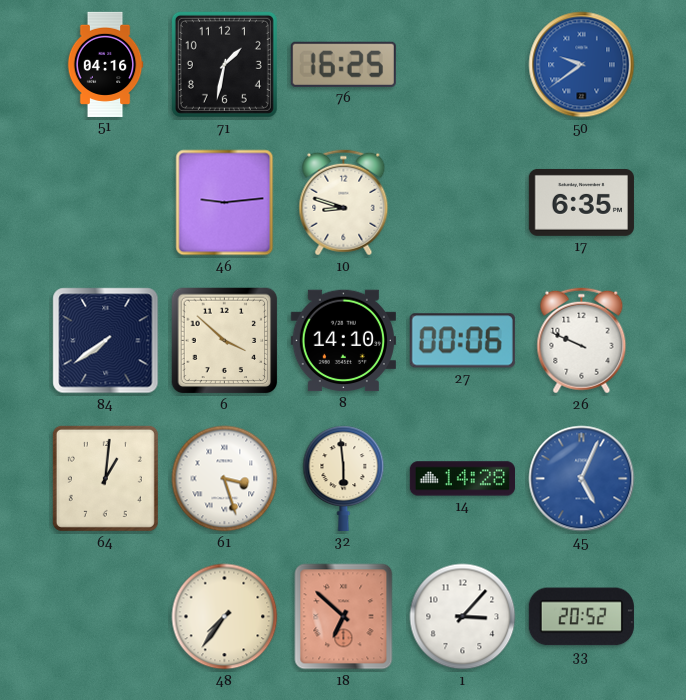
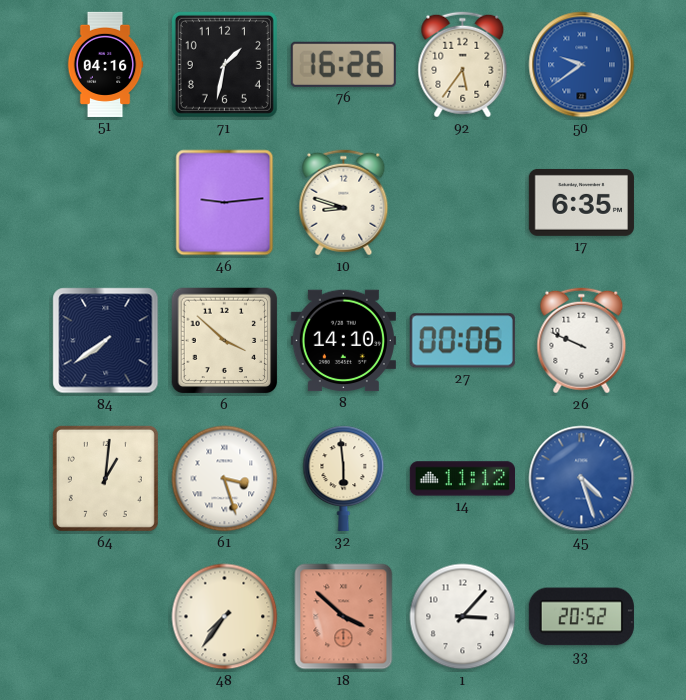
76: 16:25 -> 16:26 (343, 64)
92: none -> 5:36 (463, 65)
14: 14:28 -> 11:12 (462, 479)
45: 5:04 -> 4:27 (582, 479)
18: 6:52 -> 3:52 (344, 617)
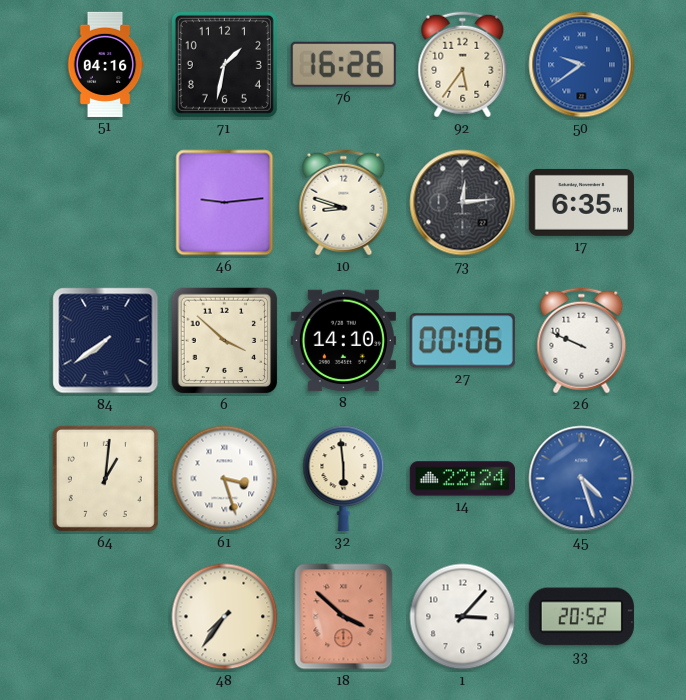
73: none -> 12:14 (463, 203)
14: 11:12 -> 22:24 (462, 479)
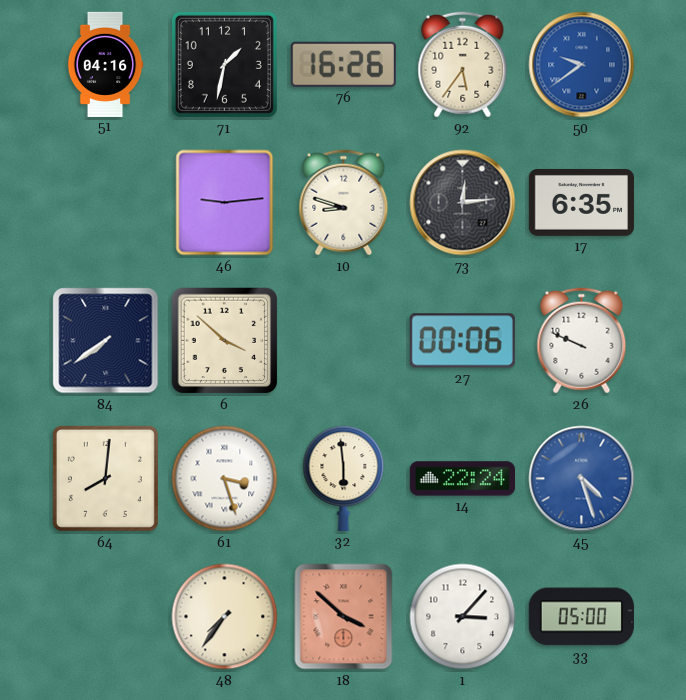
8: 14:10 -> none (343, 341)
64: 1:01 -> 8:01 (105, 478)
33: 20:52 -> 05:00 (581, 617)
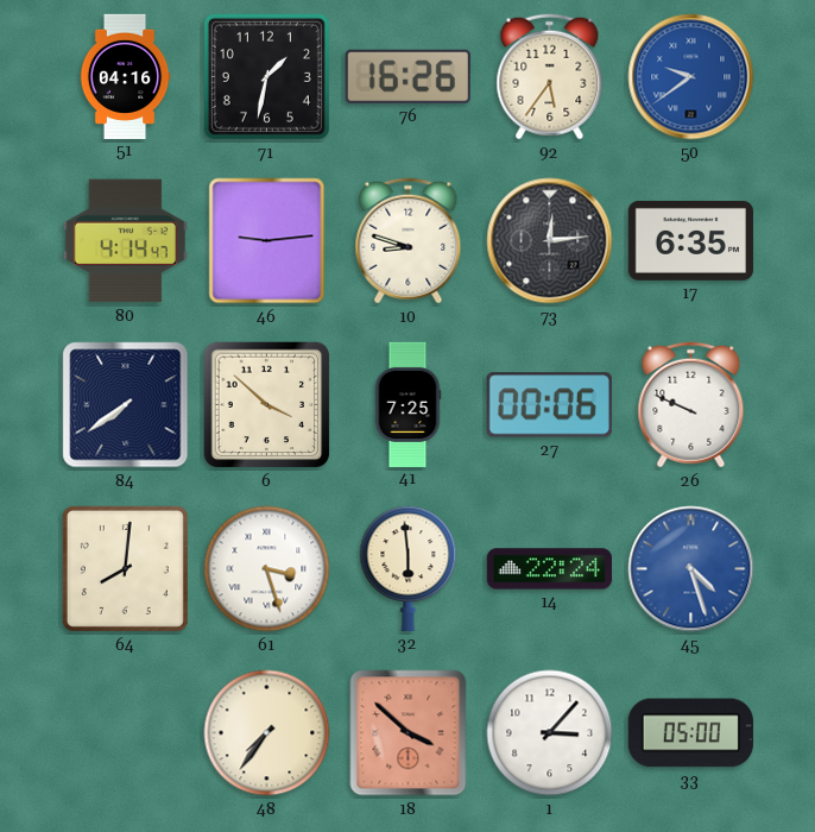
80: none -> 4:14 (125, 241)
41: none -> 7:25 (407, 404)
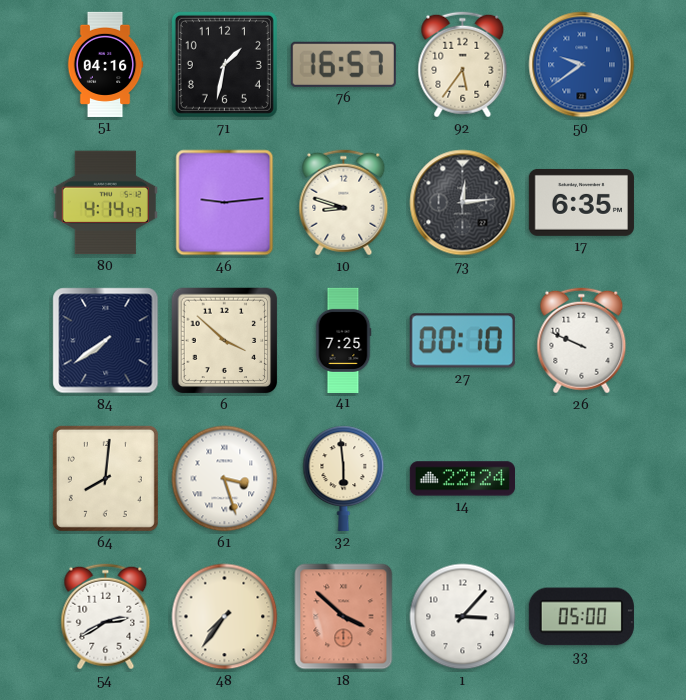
76: 16:26 -> 16:57 (343, 64)
27: 00:06 -> 00:10 (462, 341)
45: 4:27 -> none (691, 569)
54: none -> 2:40 (106, 617)
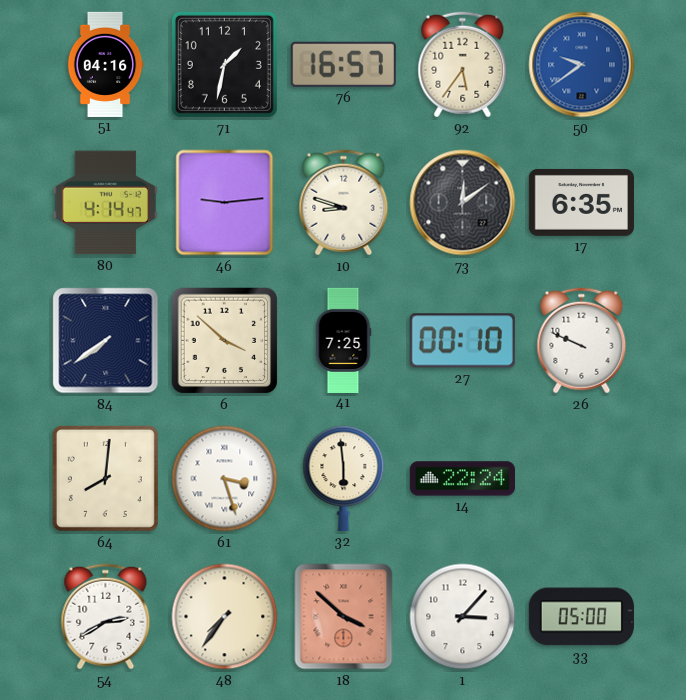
73: 12:14 -> 12:09 (463, 203)
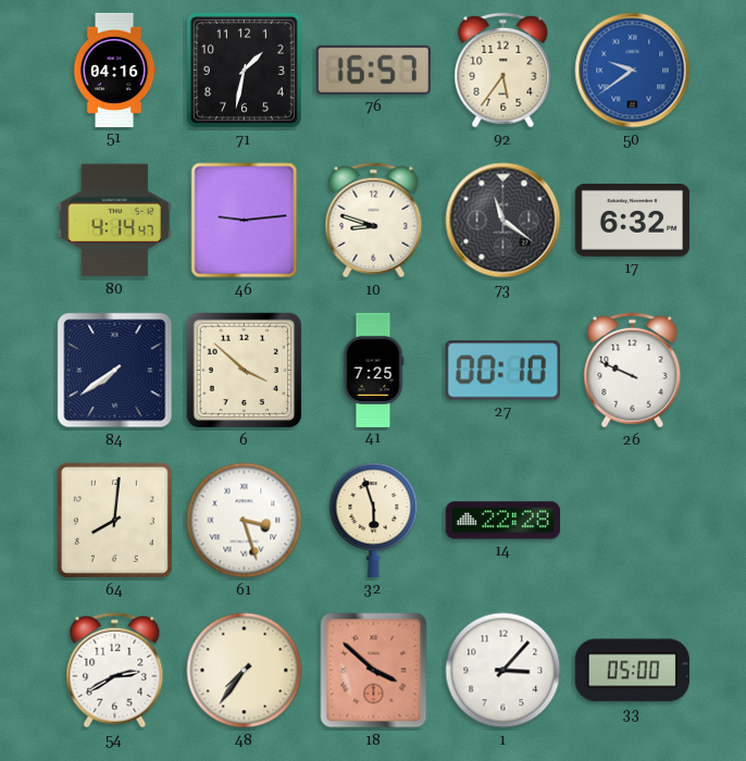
73: 12:09 -> 11:21 (503, 221)
17: 6:35 -> 6:32 (632, 220)
32: 5:59 -> 5:57 (374, 520)
14: 22:24 -> 22:28 (502, 521)
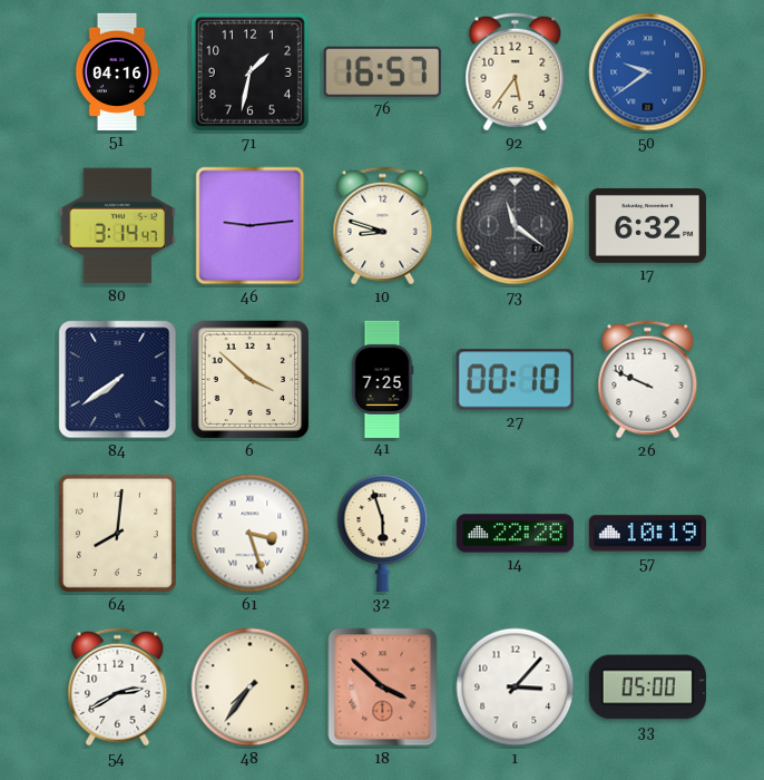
80: 4:14 -> 3:14 (117, 226)
57: none -> 10:19 (647, 534)
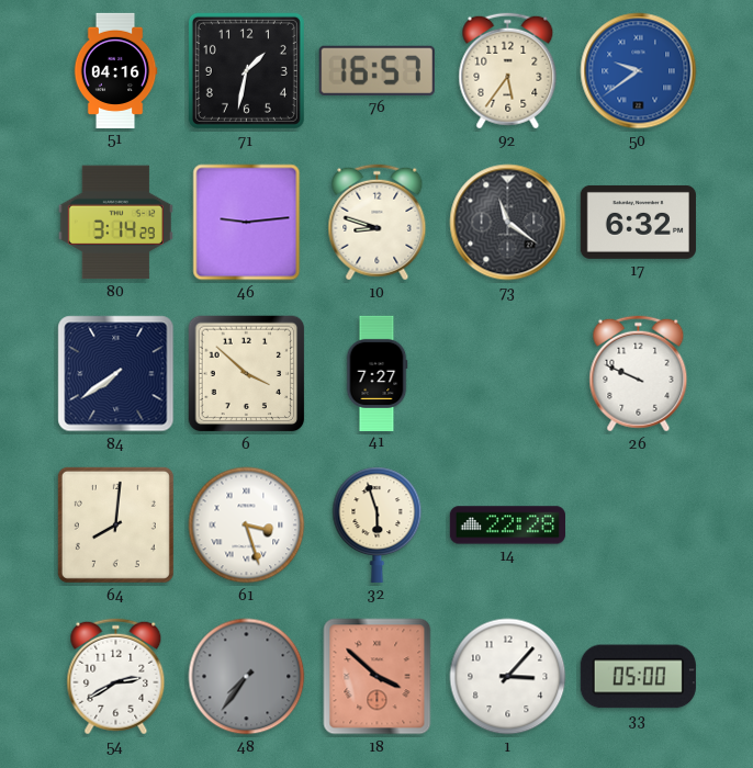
80: 3:14:47 -> 3:14:29 (115, 223)
41: 7:25 -> 7:27 (376, 373)
27: 00:10 -> none (515, 380)
57: 10:19 -> none (647, 534)
48 dial: cream -> grey (247, 677)
